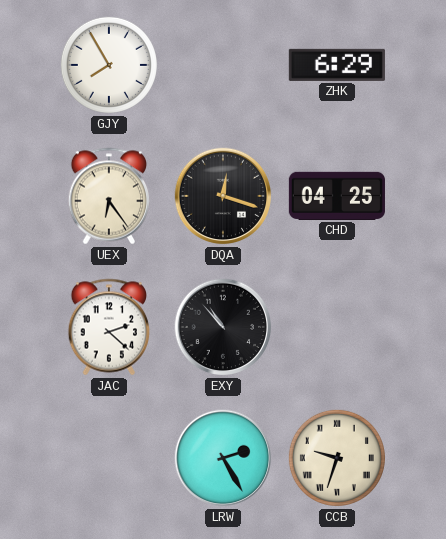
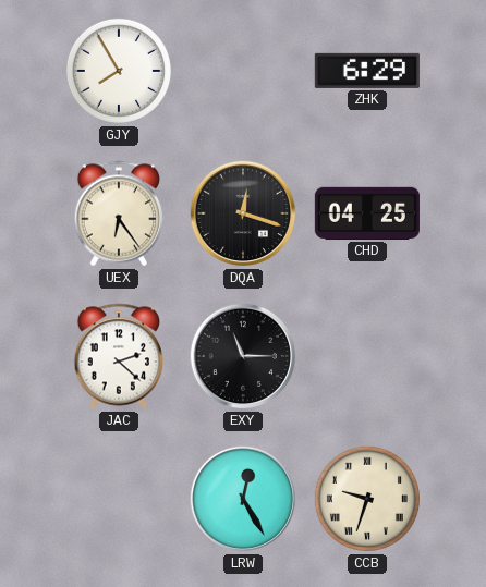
EXY: 10:53 -> 11:15 (243, 356)
LRW: 2:25 -> 12:25 (243, 499)
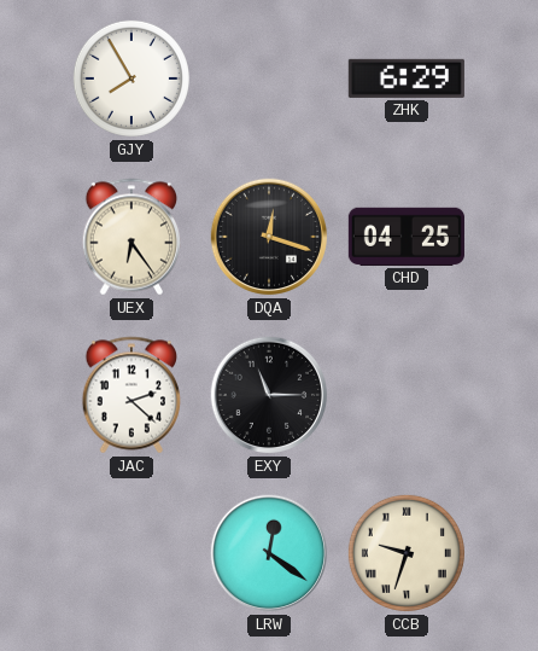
LRW: 12:25 -> 12:21 (269, 553)
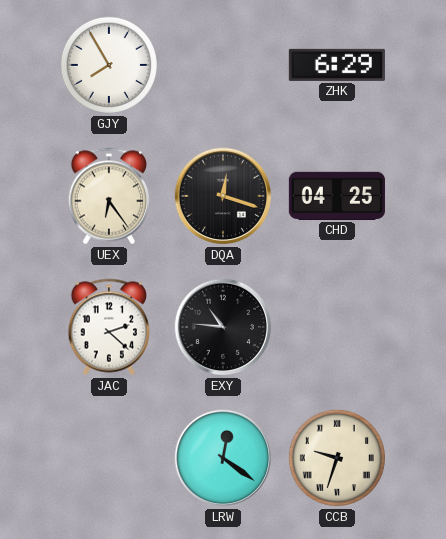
EXY: 11:15 -> 10:46 (223, 327)
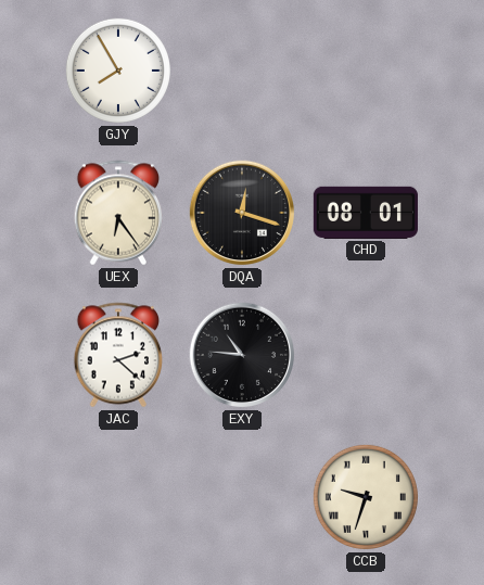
ZHK: 6:29 -> none (337, 65)
CHD: 04:25 -> 08:01 (366, 213)
LRW: 12:21 -> none (223, 458)
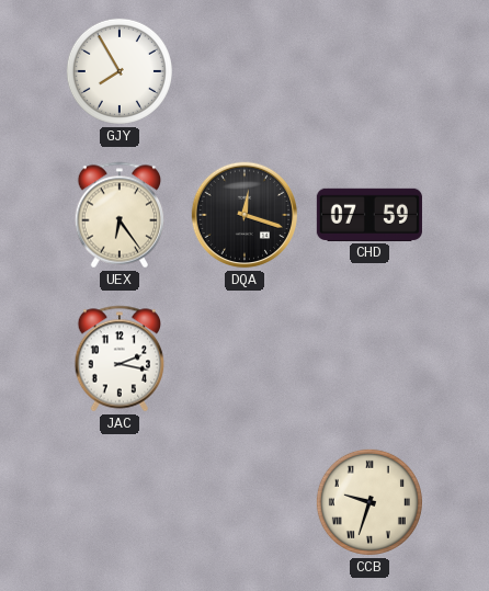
CHD: 08:01 -> 07:59 (369, 215)
JAC: 2:22 -> 2:17 (120, 359)
EXY: 10:46 -> none (242, 355)
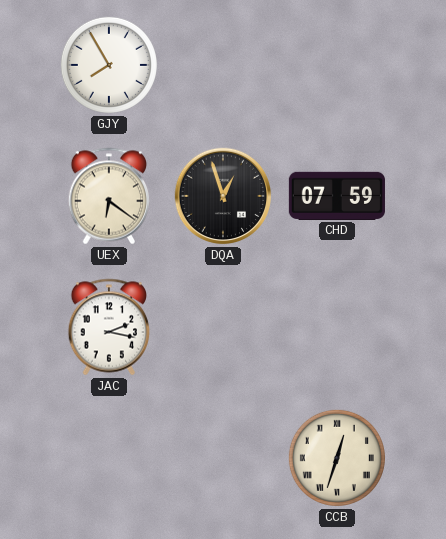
UEX: 6:24 -> 6:21 (109, 196)
DQA: 12:18 -> 12:57 (223, 196)
CCB: 9:33 -> 12:33 (337, 458)
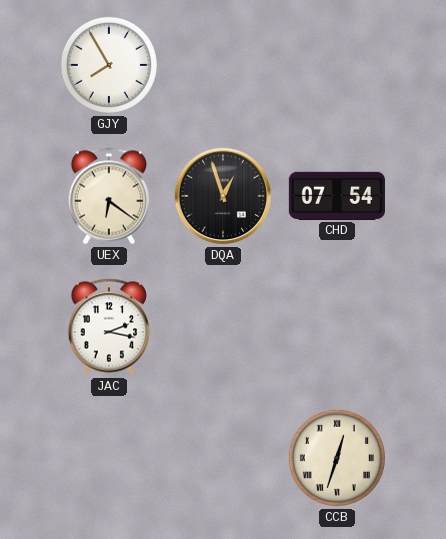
CHD: 07:59 -> 07:54 (337, 196)
